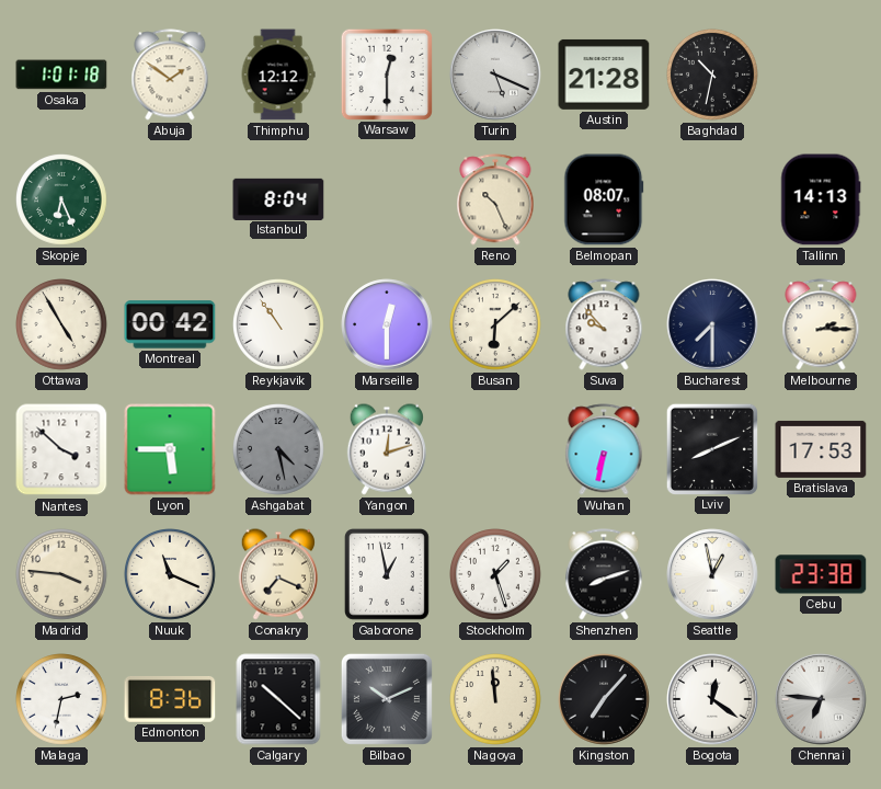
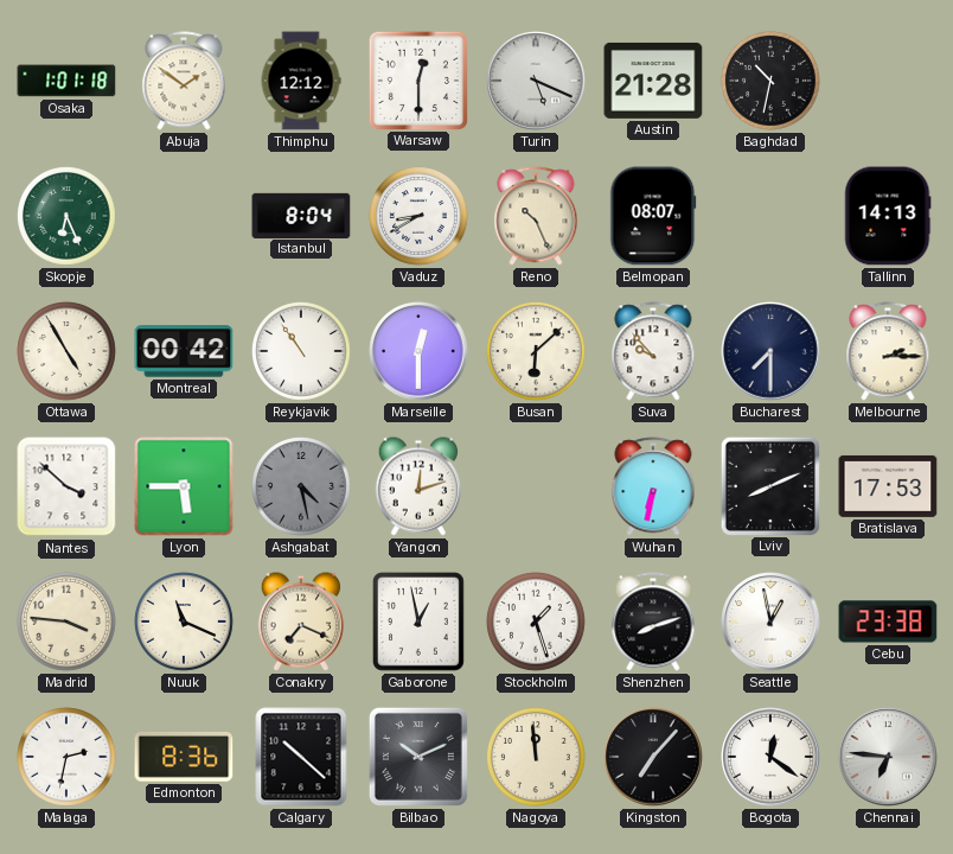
Vaduz: none -> 8:40 (420, 217)
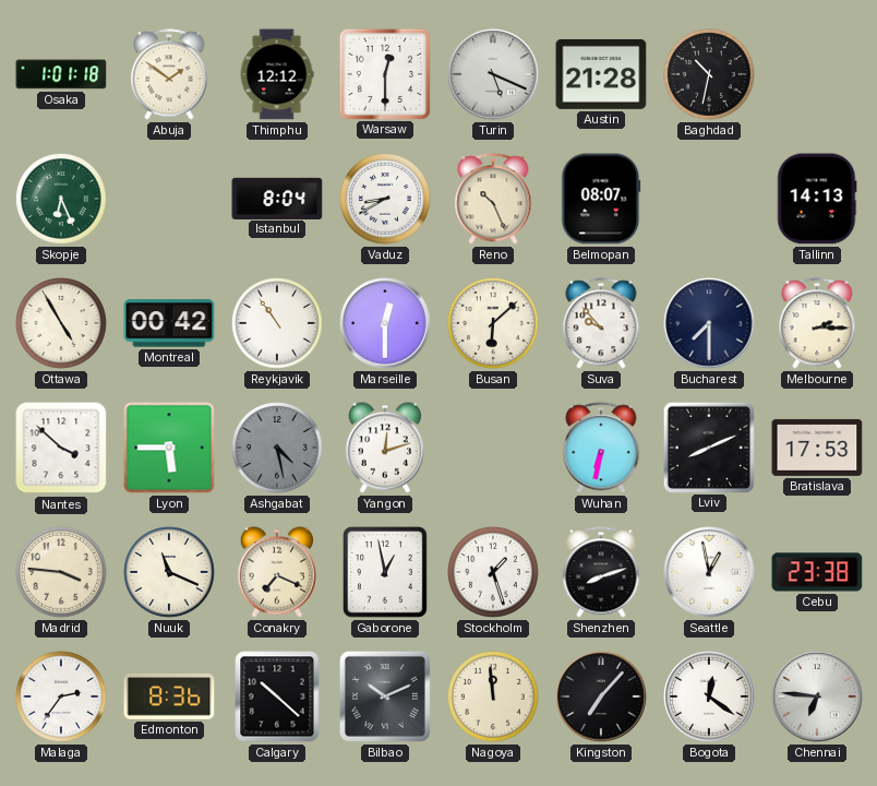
Malaga: 2:32 -> 2:36 (62, 698)
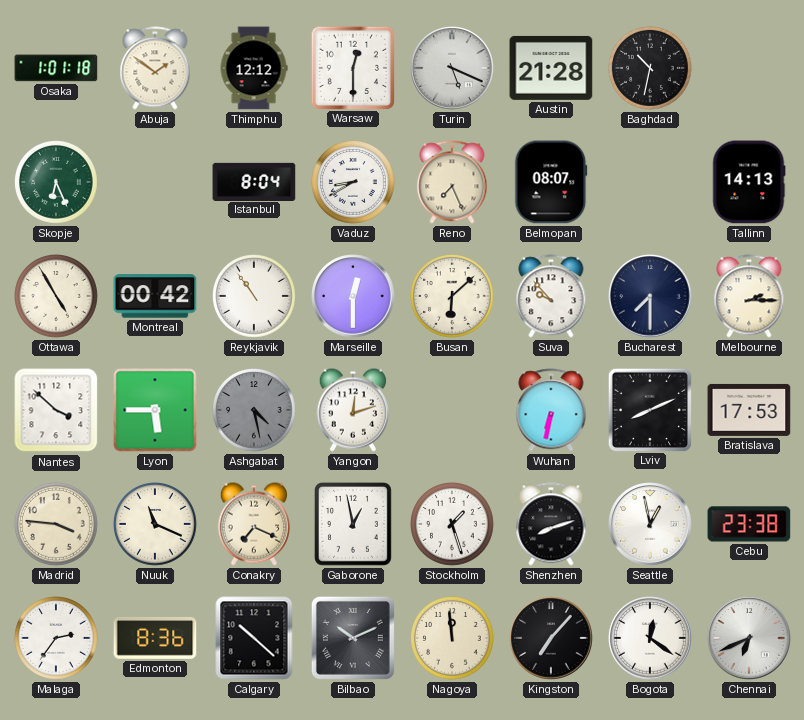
Reno: 10:26 -> 7:26 (452, 182)
Chennai: 6:46 -> 6:41 (749, 638)
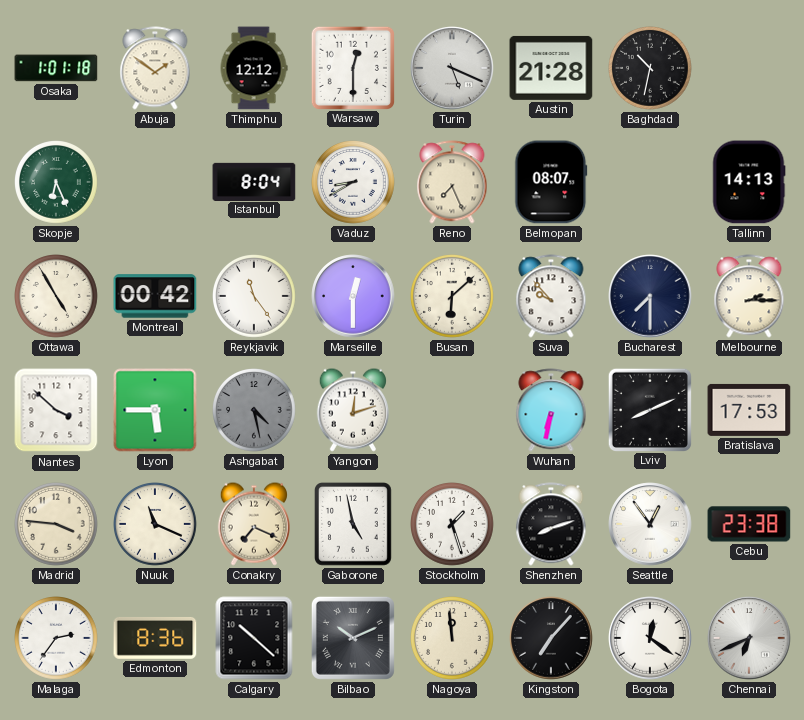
Reykjavik: 10:54 -> 11:24 (255, 297)
Gaborone: 12:58 -> 4:58 (354, 525)
Seattle: 12:58 -> 12:54 (650, 524)
